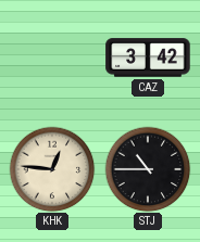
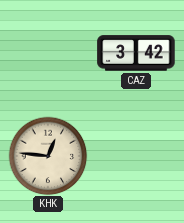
STJ: 10:45 -> none (148, 169)
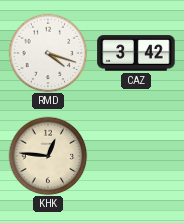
RMD: none -> 4:18 (48, 53)
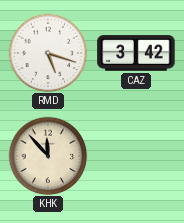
RMD: 4:18 -> 5:18 (48, 53)
KHK: 12:46 -> 11:53 (48, 156)
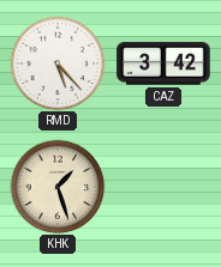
RMD: 5:18 -> 5:23 (58, 63)
KHK: 11:53 -> 1:27 (58, 187)
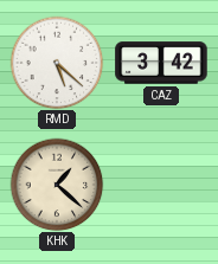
RMD: 5:23 -> 5:22 (57, 63)
KHK: 1:27 -> 1:22 (57, 185)
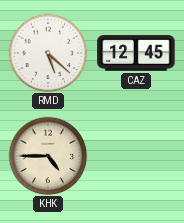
CAZ: 3:42 -> 12:45 (136, 53)
KHK: 1:22 -> 4:45 (48, 156)
